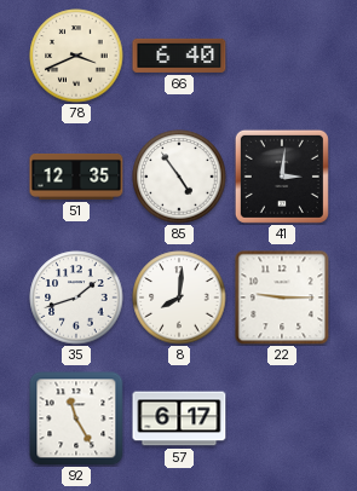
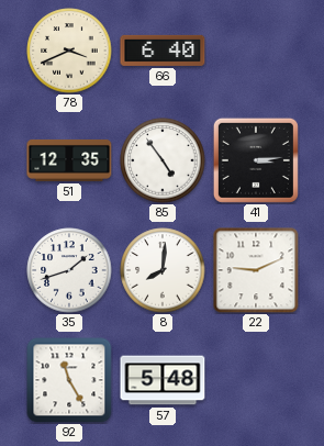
41: 3:01 -> 3:14 (256, 160)
22: 9:15 -> 9:11 (256, 270)
57: 6:17 -> 5:48 (163, 380)
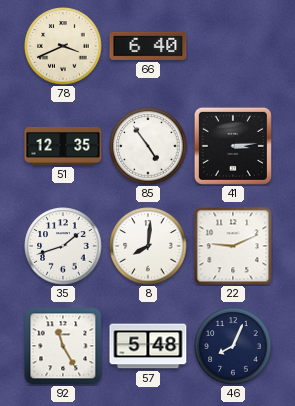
46: none -> 8:04 (233, 346)
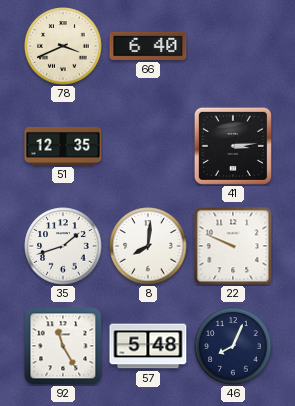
85: 4:54 -> none (148, 146)
22: 9:11 -> 9:49 (233, 246)
